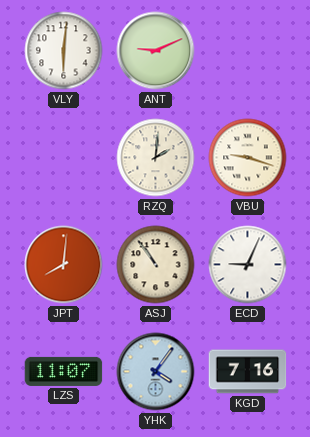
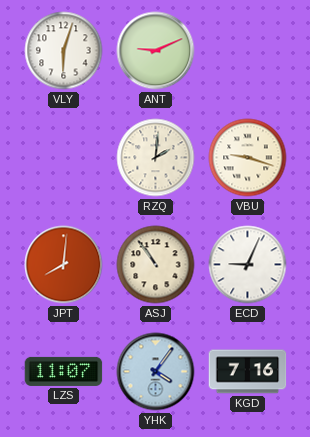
VLY: 6:01 -> 6:03 (64, 51)
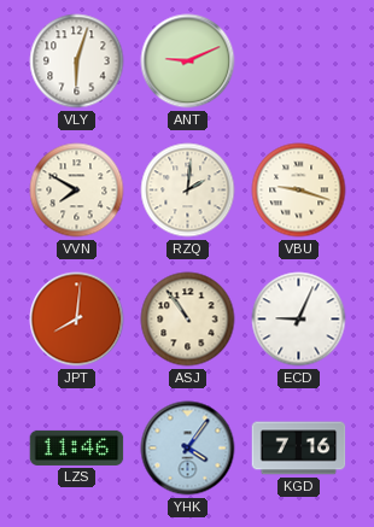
VVN: none -> 7:50 (77, 191)
LZS: 11:07 -> 11:46 (77, 447)
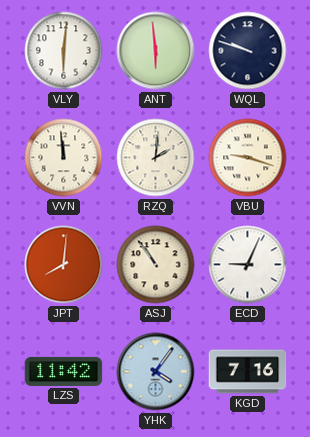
VLY: 6:03 -> 6:01 (64, 51)
ANT: 9:11 -> 5:59 (156, 51)
WQL: none -> 9:48 (248, 51)
VVN: 7:50 -> 11:59 (64, 158)
LZS: 11:46 -> 11:42 (64, 371)
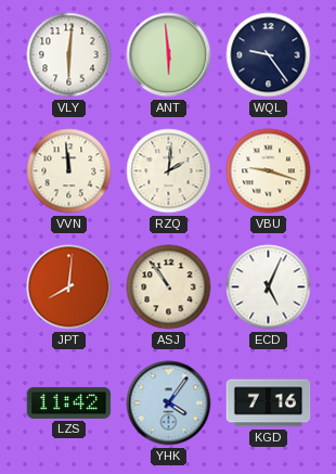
WQL: 9:48 -> 9:24 (269, 55)
ECD: 9:04 -> 5:04 (269, 287)
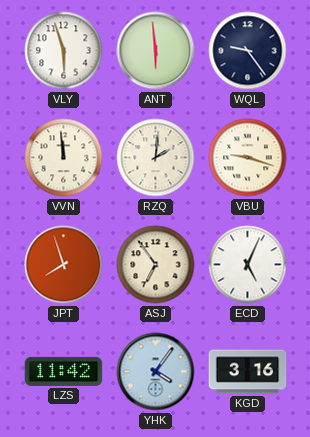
VLY: 6:01 -> 5:57 (64, 51)
JPT: 8:01 -> 7:57 (64, 265)
ASJ: 10:54 -> 6:54 (156, 265)
KGD: 7:16 -> 3:16 (248, 372)
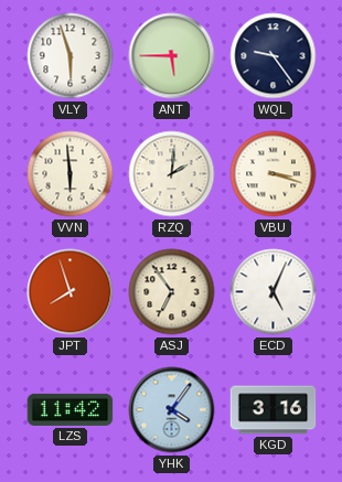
ANT: 5:59 -> 5:45 (172, 56)
VVN: 11:59 -> 5:59 (71, 174)
VBU: 9:18 -> 3:18 (274, 174)
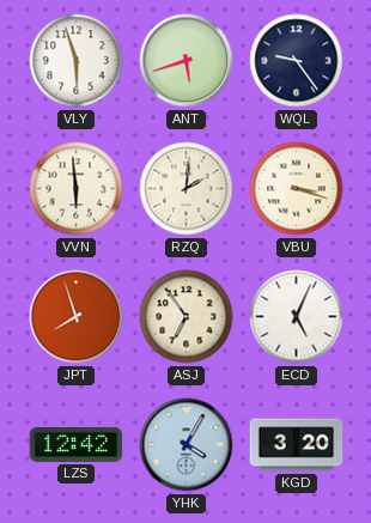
ANT: 5:45 -> 5:42 (187, 61)
LZS: 11:42 -> 12:42 (77, 444)
YHK: 4:06 -> 4:05 (187, 445)
KGD: 3:16 -> 3:20 (297, 445)
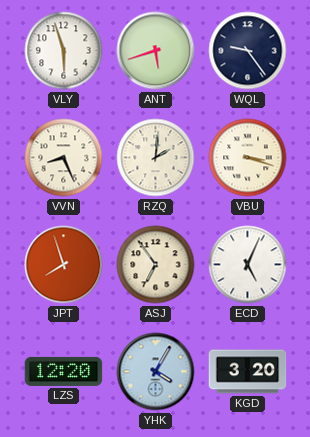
VVN: 5:59 -> 8:26 (64, 158)
LZS: 12:42 -> 12:20 (64, 371)
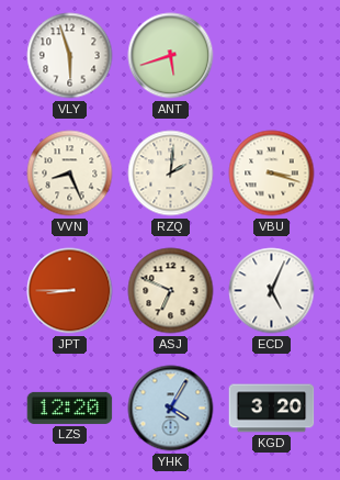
WQL: 9:24 -> none (248, 51)
JPT: 7:57 -> 8:45 (70, 291)
ASJ: 6:54 -> 6:49 (171, 291)
